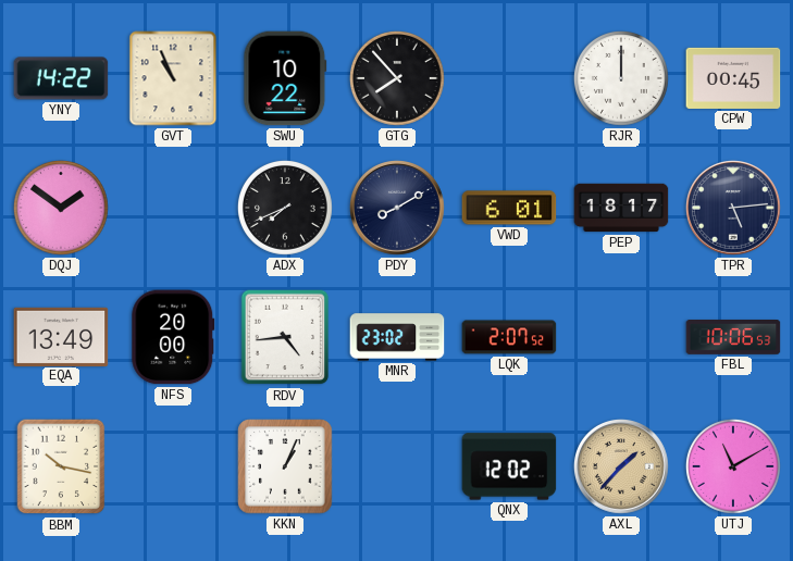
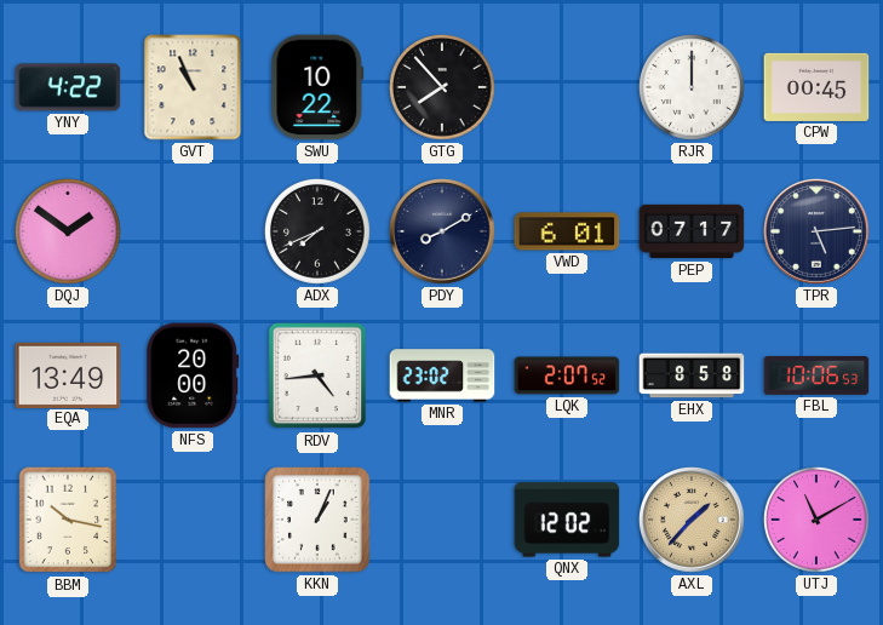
YNY: 14:22 -> 4:22 (68, 87)
PEP: 18:17 -> 07:17 (692, 231)
EHX: none -> 8:58 (692, 375)
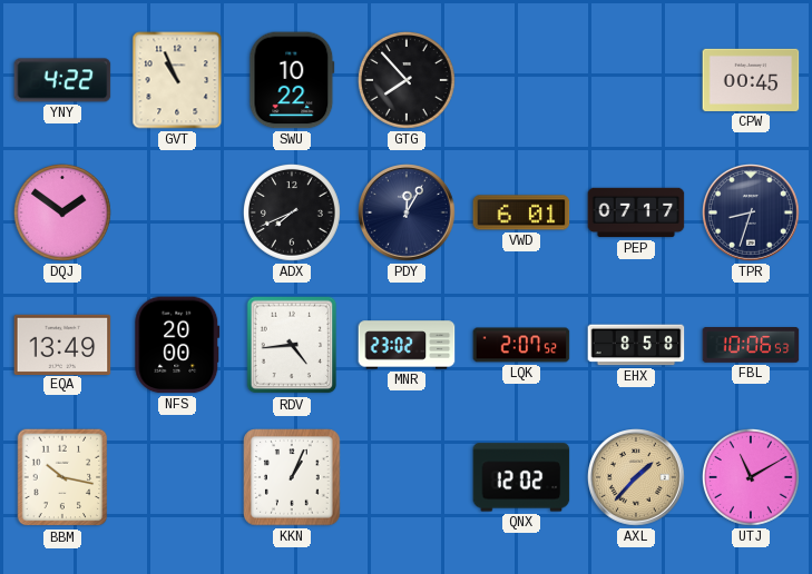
RJR: 12:00 -> none (692, 87)
PDY: 8:10 -> 12:05 (408, 214)
TPR: 5:14 -> 8:33 (752, 214)
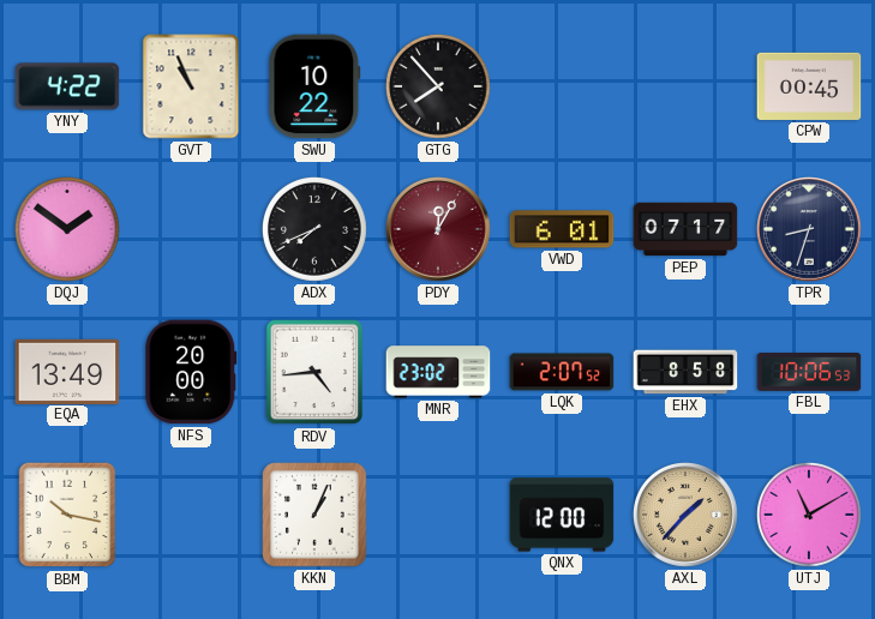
PDY dial: navy -> burgundy (439, 230)
QNX: 12:02 -> 12:00 (562, 515)
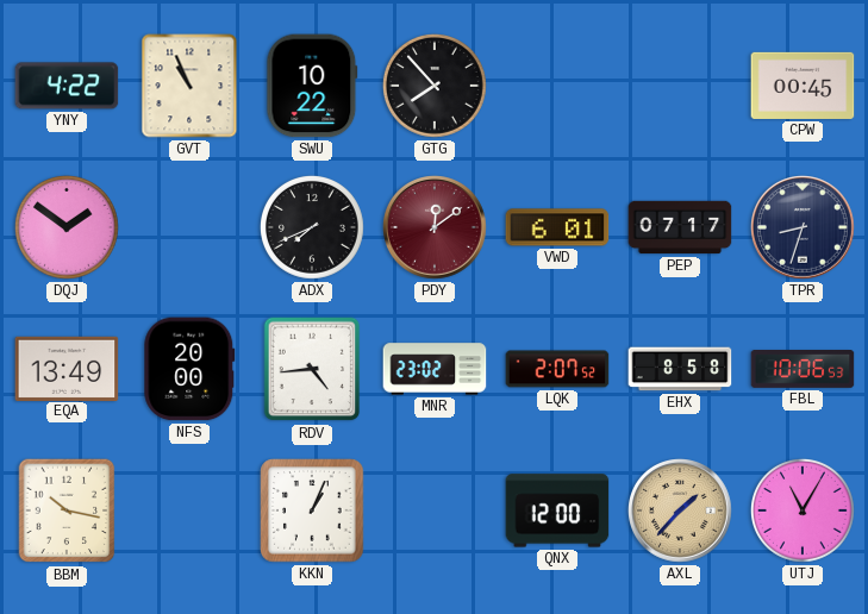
PDY: 12:05 -> 12:09 (436, 228)
UTJ: 11:10 -> 11:05 (803, 510)
